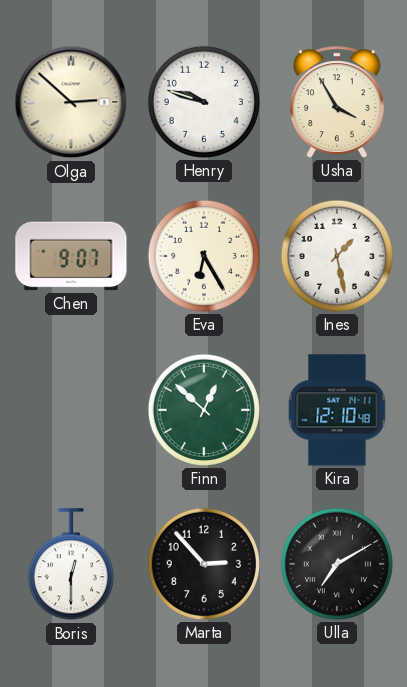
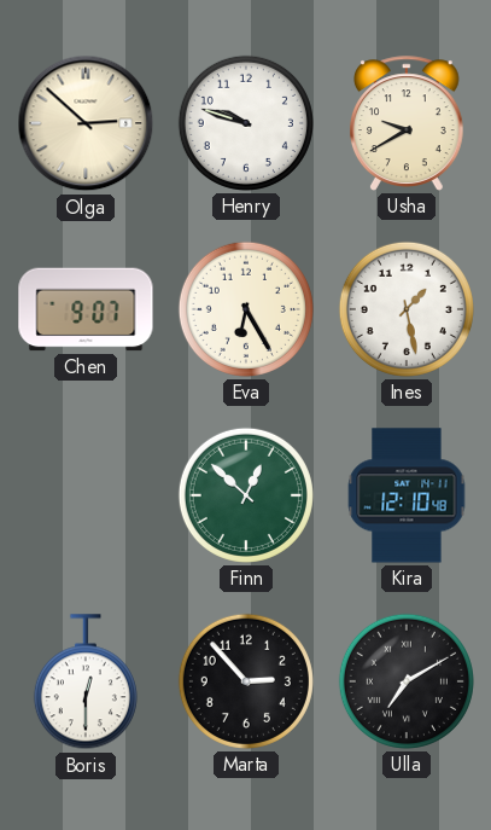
Usha: 3:55 -> 9:40 (407, 123)
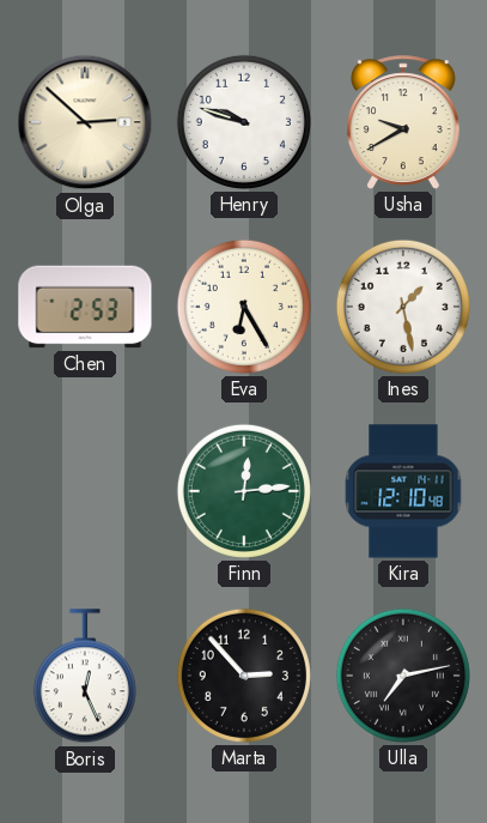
Chen: 9:07 -> 2:53 (85, 307)
Finn: 12:52 -> 12:14 (244, 491)
Boris: 12:30 -> 12:26 (85, 677)
Ulla: 7:10 -> 7:13 (403, 676)
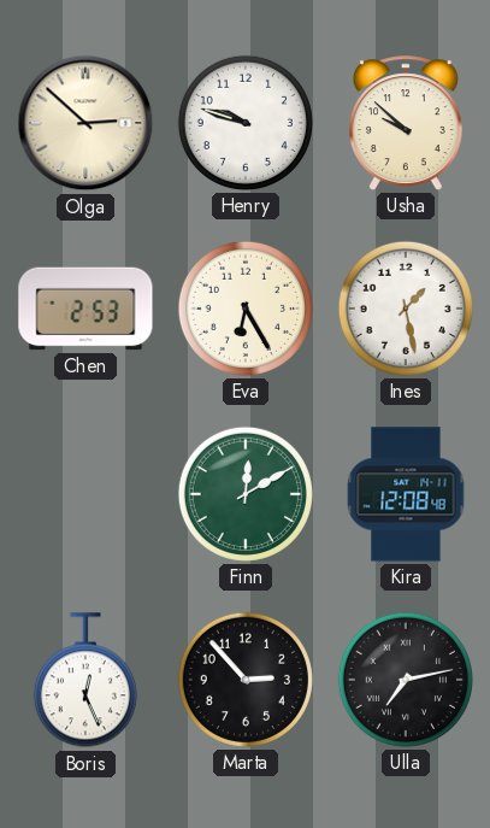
Usha: 9:40 -> 9:52 (406, 123)
Finn: 12:14 -> 12:10 (246, 494)
Kira: 12:10 -> 12:08 (406, 494)
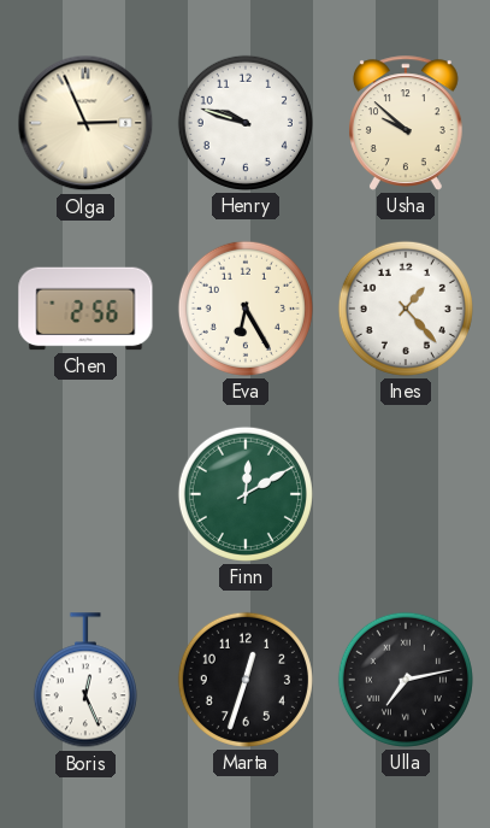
Olga: 2:52 -> 2:56 (85, 123)
Chen: 2:53 -> 2:56 (85, 309)
Ines: 1:28 -> 1:23 (406, 309)
Kira: 12:08 -> none (406, 494)
Marta: 2:53 -> 12:33 (246, 680)
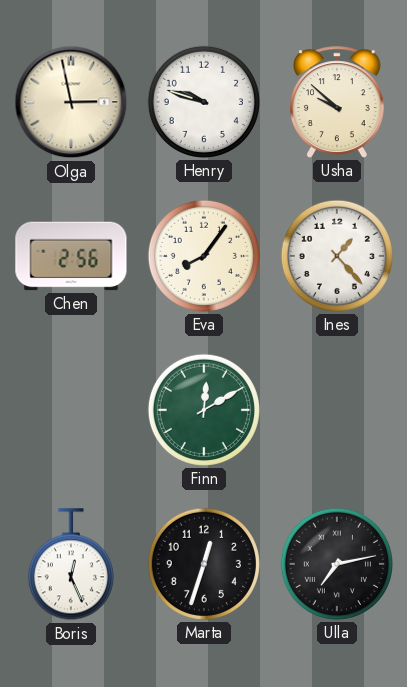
Olga: 2:56 -> 2:58 (71, 102)
Eva: 6:25 -> 8:06 (204, 256)
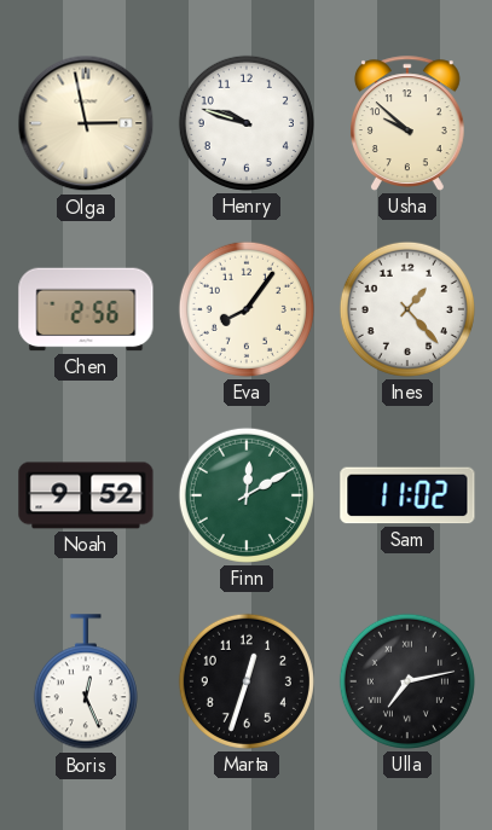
Noah: none -> 9:52 (86, 495)
Sam: none -> 11:02 (407, 495)
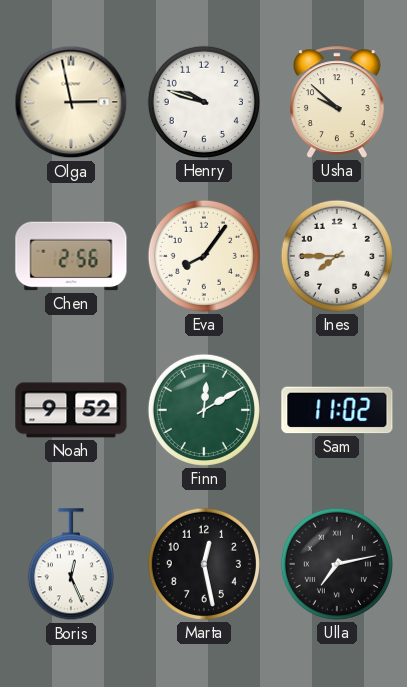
Ines: 1:23 -> 7:45 (337, 256)
Marta: 12:33 -> 12:28 (204, 564)
